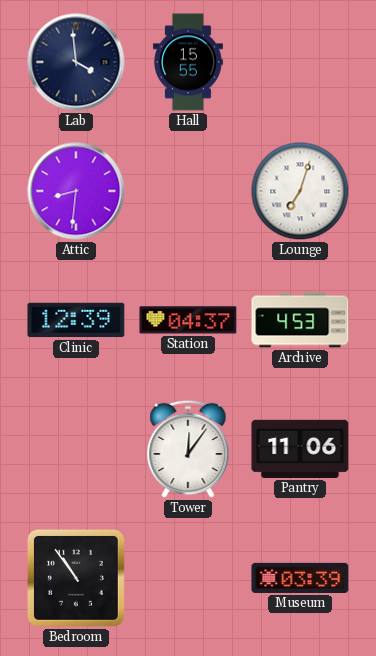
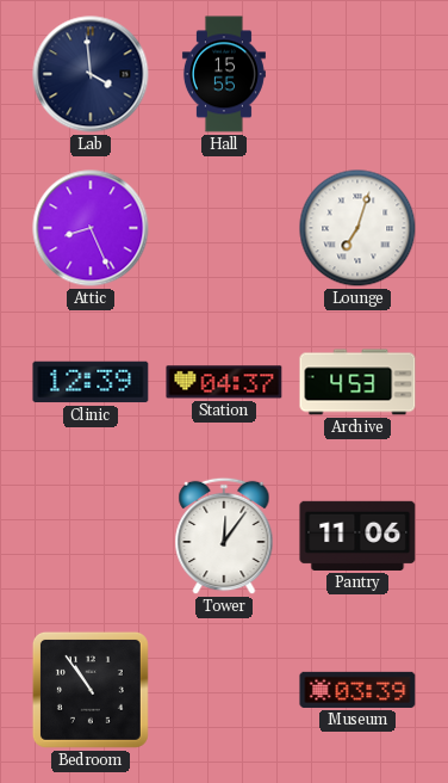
Attic: 8:31 -> 8:26 (91, 228)
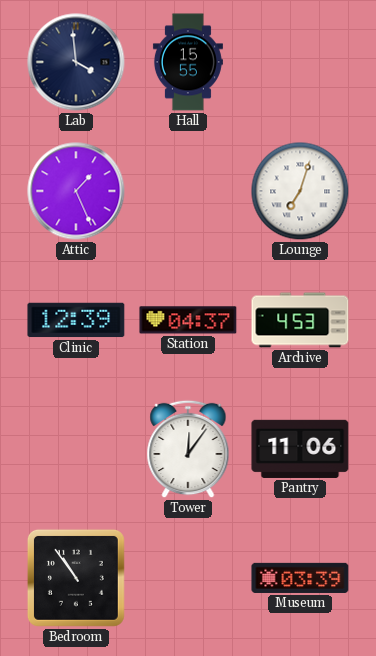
Attic: 8:26 -> 1:26 (76, 191)
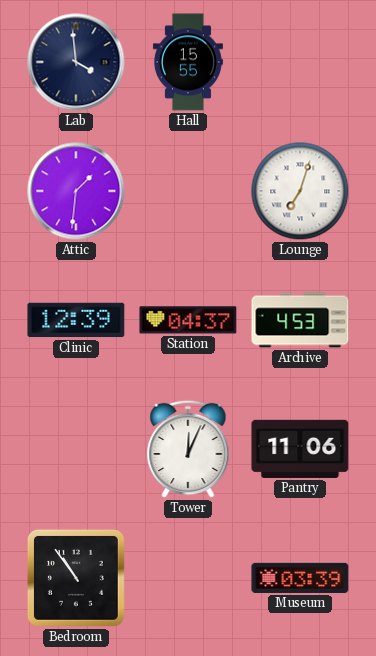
Attic: 1:26 -> 1:31 (76, 191)
Tower: 12:06 -> 12:04 (188, 449)
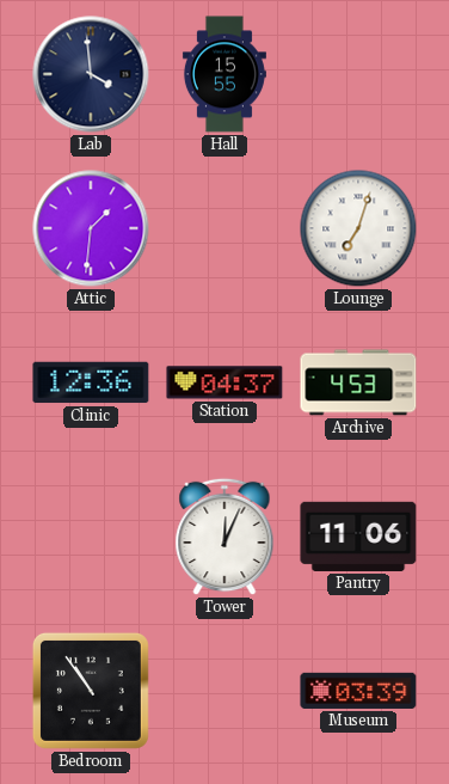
Clinic: 12:39 -> 12:36 (91, 382)
